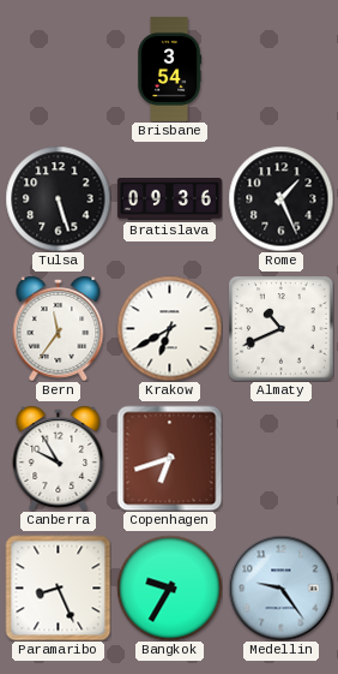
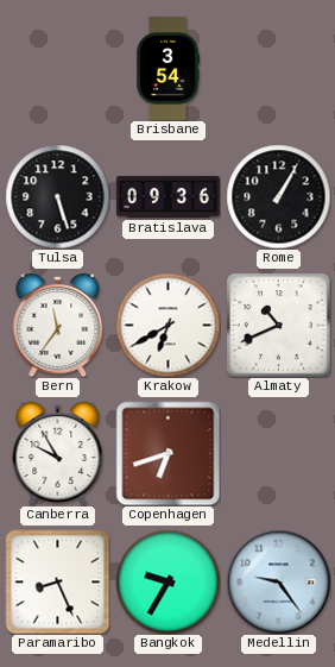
Rome: 1:26 -> 1:05 (278, 196)
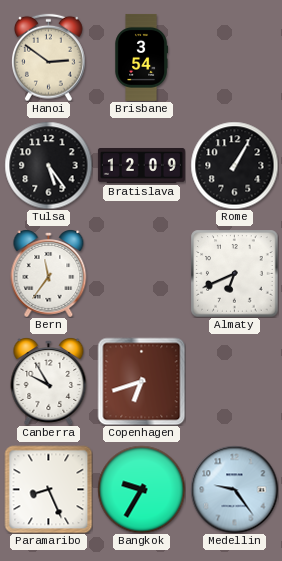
Hanoi: none -> 2:51 (49, 57)
Tulsa: 5:27 -> 5:24 (48, 165)
Bratislava: 09:36 -> 12:09 (141, 166)
Krakow: 6:40 -> none (167, 325)
Almaty: 10:41 -> 6:41 (234, 273)
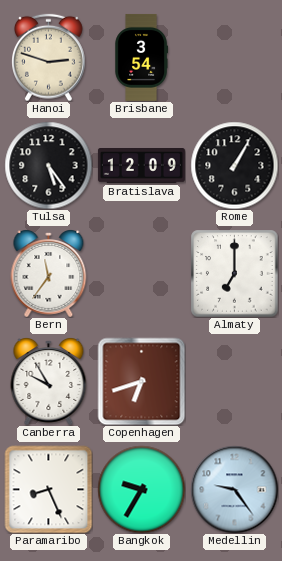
Hanoi: 2:51 -> 2:48 (49, 57)
Almaty: 6:41 -> 7:00 (234, 273)
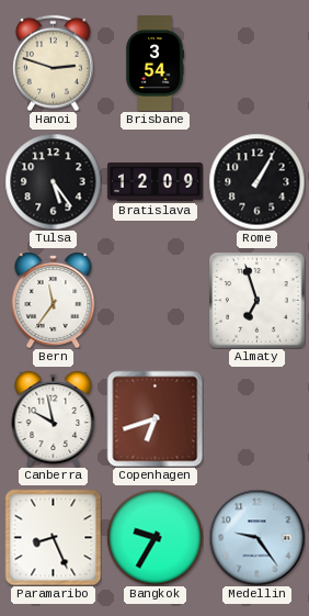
Almaty: 7:00 -> 6:57 (256, 300)
Canberra: 9:55 -> 9:58 (54, 419)
